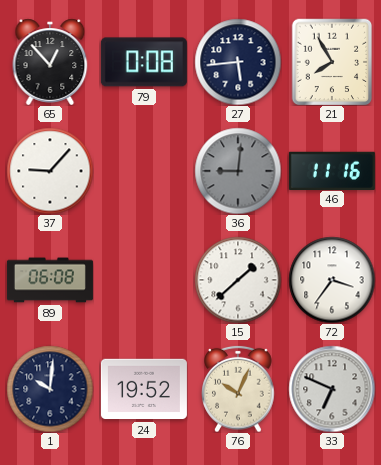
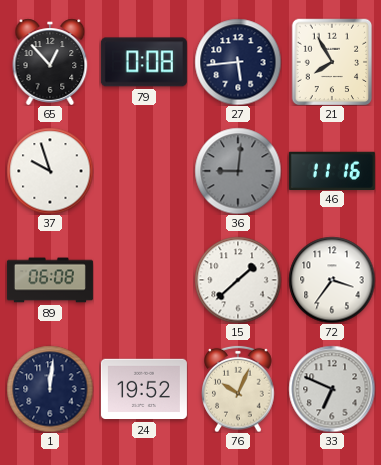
37: 9:07 -> 9:57 (50, 171)
1: 10:01 -> 12:01 (50, 389)
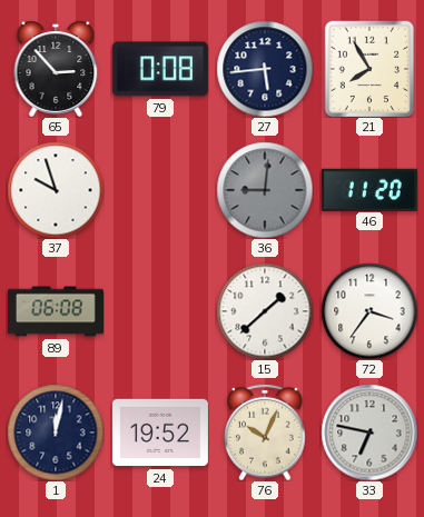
65: 12:53 -> 2:53 (56, 69)
46: 11:16 -> 11:20 (369, 189)
1: 12:01 -> 12:02 (56, 433)
33: 6:49 -> 6:47 (369, 433)
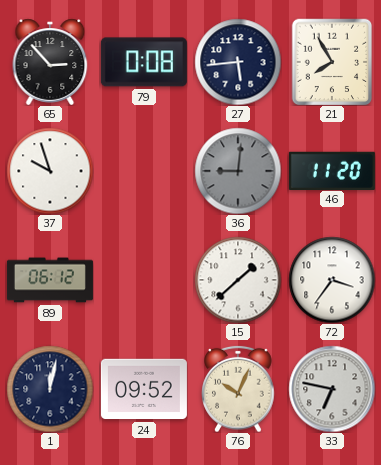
89: 06:08 -> 06:12 (50, 280)
24: 19:52 -> 09:52 (144, 389)
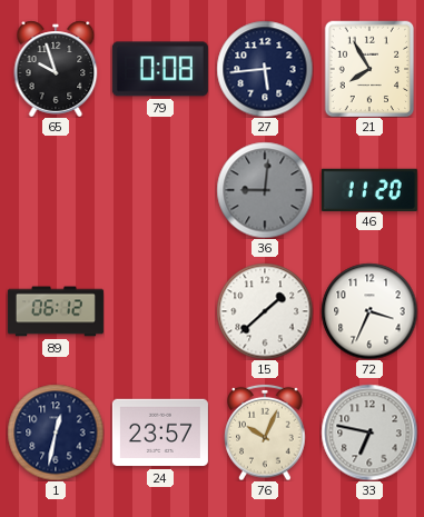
65: 2:53 -> 9:57 (56, 69)
37: 9:57 -> none (50, 171)
72: 3:36 -> 3:34 (369, 311)
1: 12:02 -> 12:32 (56, 433)
24: 09:52 -> 23:57 (160, 433)
